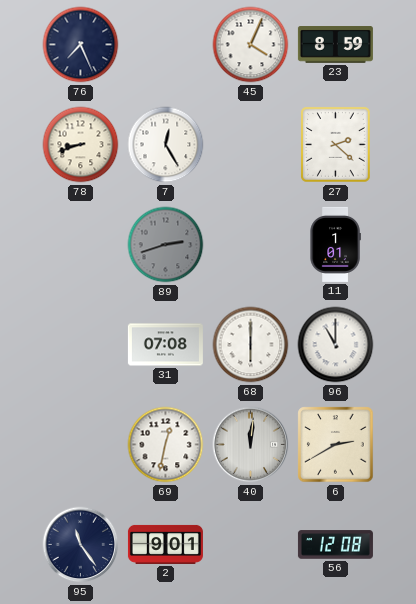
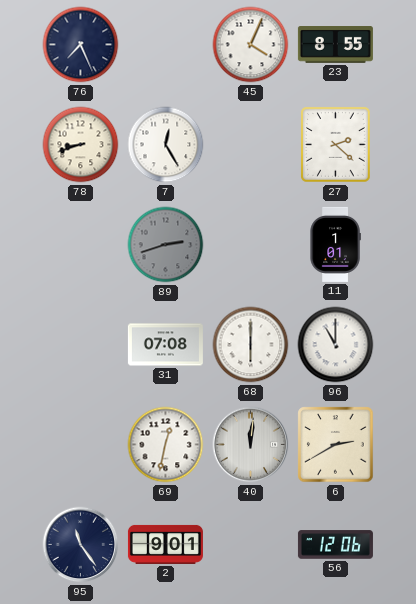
23: 8:59 -> 8:55 (335, 45)
56: 12:08 -> 12:06 (335, 545)
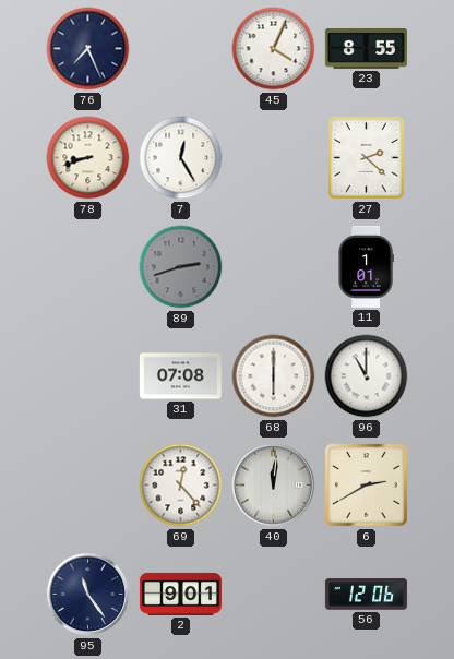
69: 12:32 -> 12:23 (181, 486)
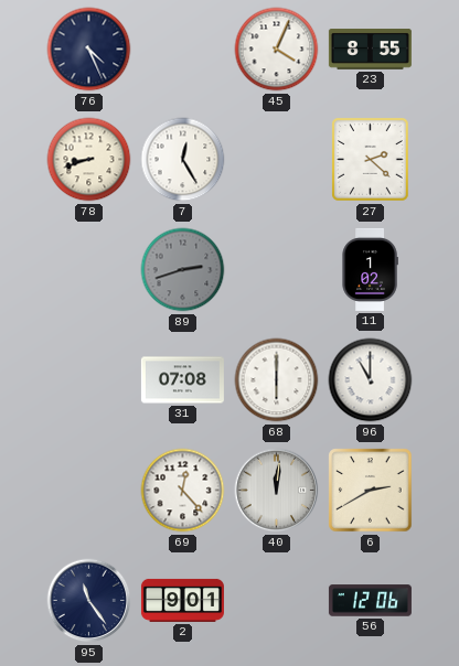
76: 7:26 -> 4:26 (89, 50)
11: 1:01 -> 1:02 (370, 269)
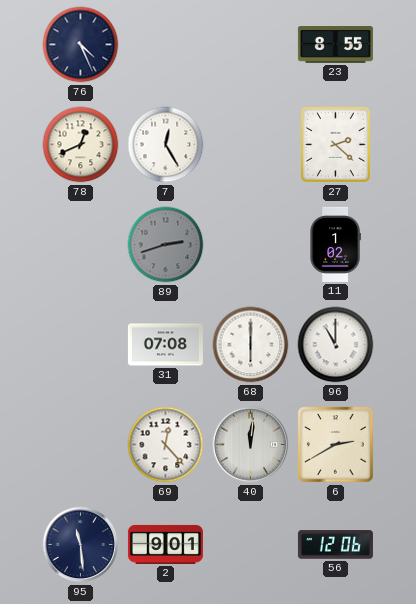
45: 4:04 -> none (277, 50)
78: 8:42 -> 12:41 (81, 145)
95: 11:24 -> 11:29 (81, 545)
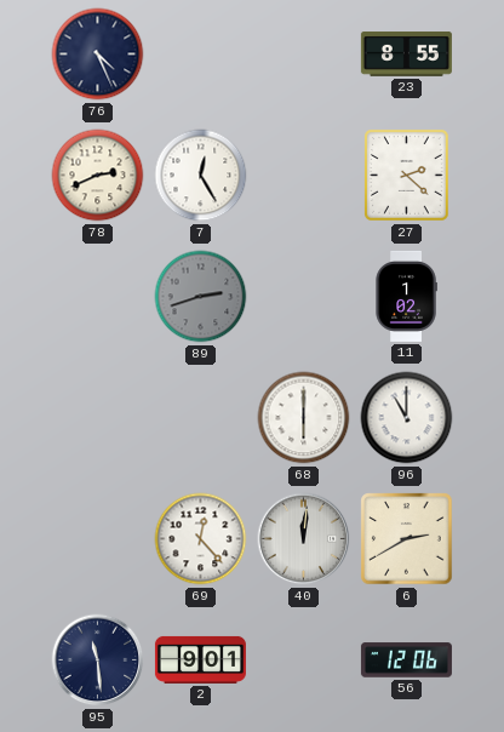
78: 12:41 -> 2:41 (98, 176)
31: 07:08 -> none (165, 345)
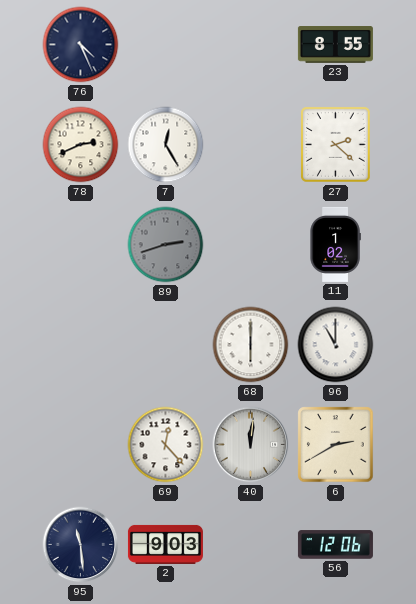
2: 9:01 -> 9:03 (165, 544)
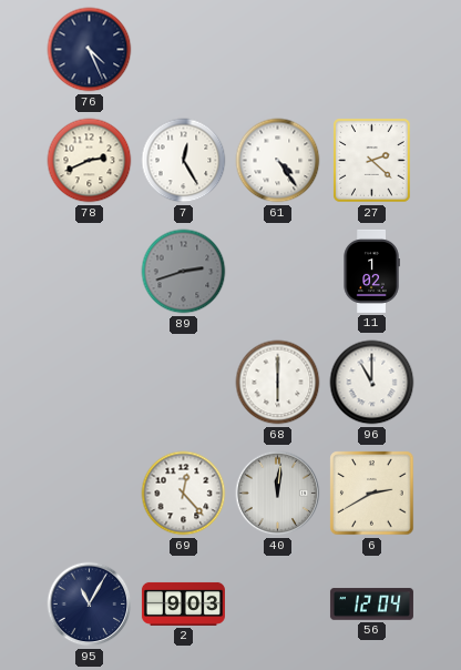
23: 8:55 -> none (335, 45)
61: none -> 4:24 (278, 161)
95: 11:29 -> 11:05 (90, 605)
56: 12:06 -> 12:04 (371, 605)
